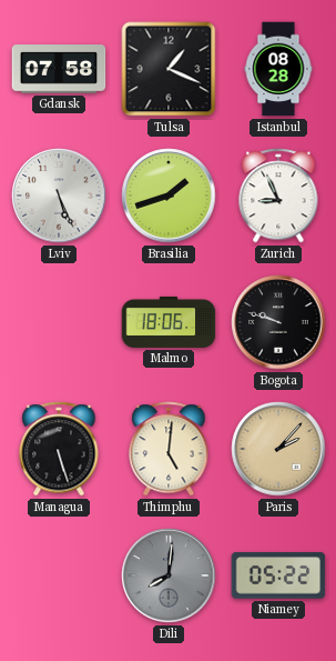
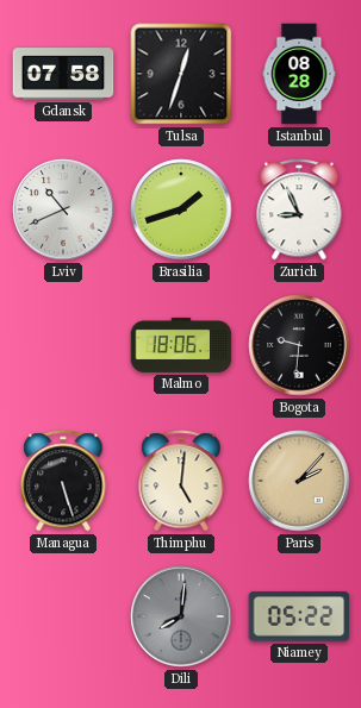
Tulsa: 1:19 -> 12:33 (181, 74)
Lviv: 5:26 -> 10:41 (63, 209)
Bogota: 9:48 -> 9:31 (299, 345)
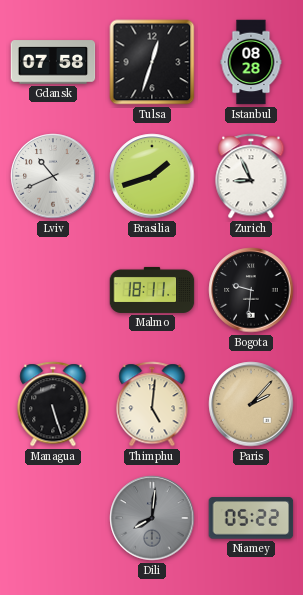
Malmo: 18:06 -> 18:11 (152, 290)
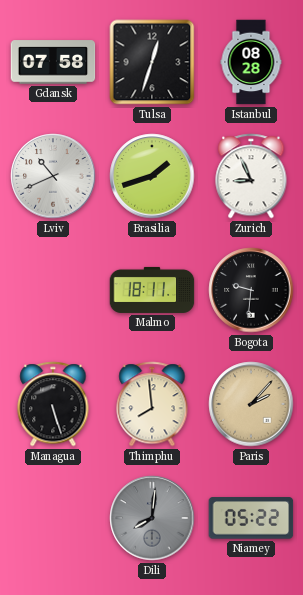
Thimphu: 5:01 -> 7:59 (152, 404)
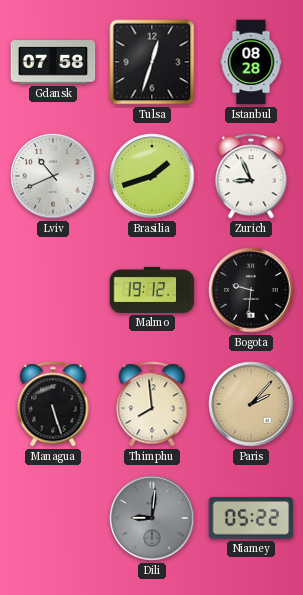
Malmo: 18:11 -> 19:12 (152, 290)
Dili: 8:01 -> 9:01 (152, 518)
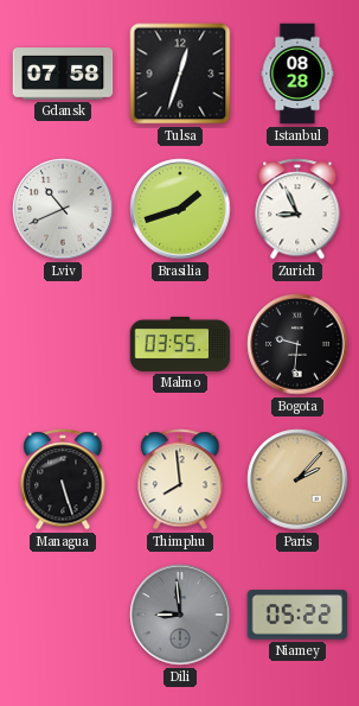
Malmo: 19:12 -> 03:55 (180, 344)
Dili: 9:01 -> 8:59 (180, 615)
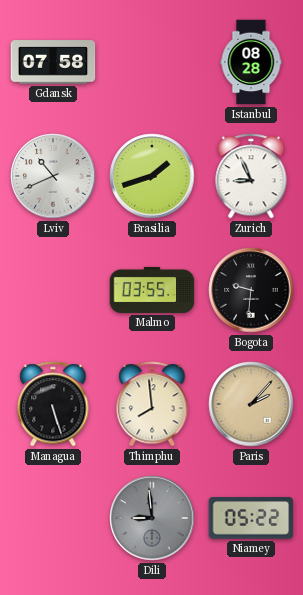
Tulsa: 12:33 -> none (180, 74)
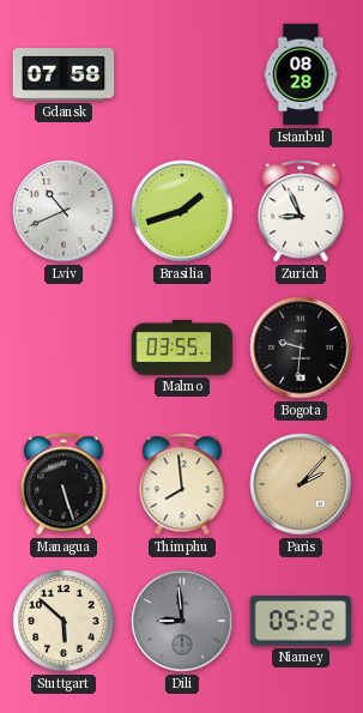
Stuttgart: none -> 5:52 (63, 621)
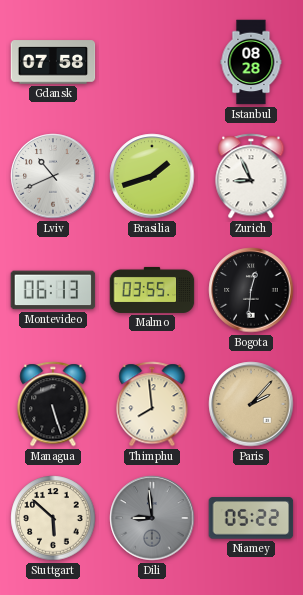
Montevideo: none -> 06:13 (53, 290)
Bogota: 9:31 -> 12:31 (251, 290)
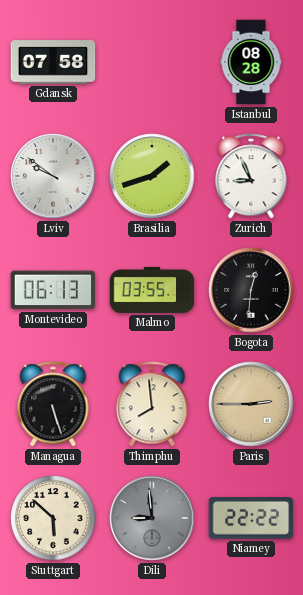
Lviv: 10:41 -> 9:51 (53, 176)
Paris: 2:07 -> 2:45 (251, 404)
Niamey: 05:22 -> 22:22 (251, 518)
